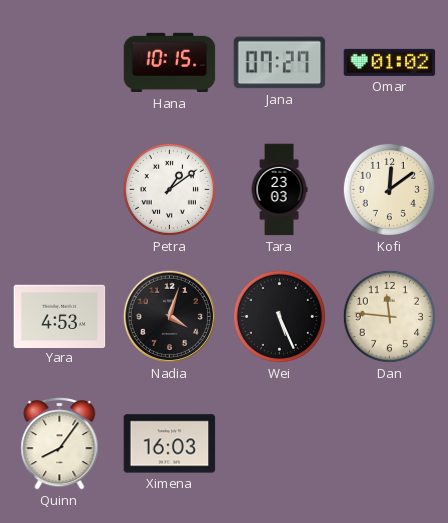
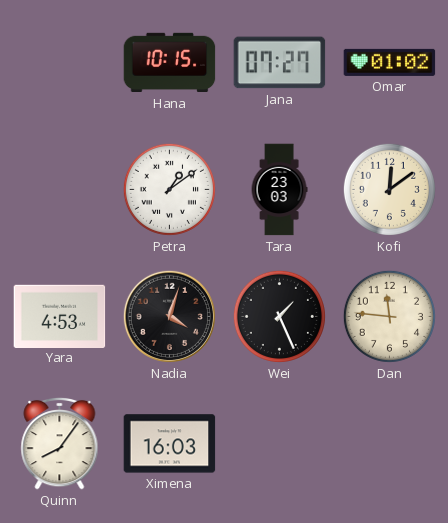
Wei: 5:26 -> 1:26 (279, 316)
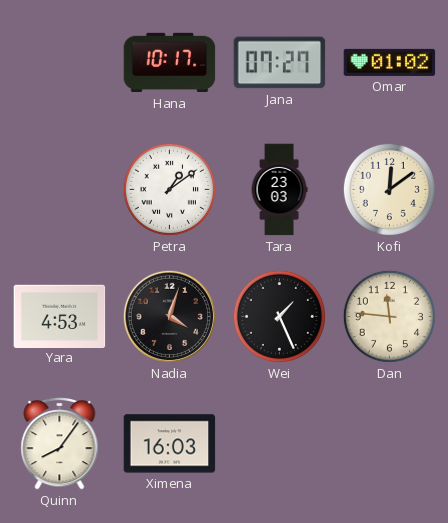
Hana: 10:15 -> 10:17 (170, 63)
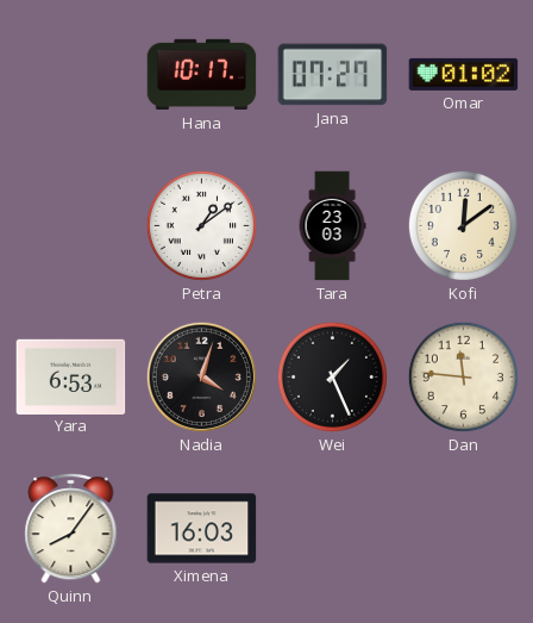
Yara: 4:53 -> 6:53 (71, 376)
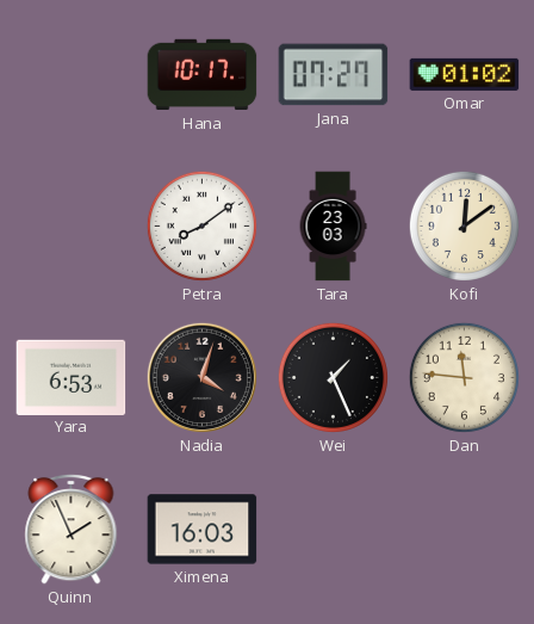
Petra: 1:09 -> 8:09 (201, 225)
Quinn: 8:06 -> 1:56 (72, 529)
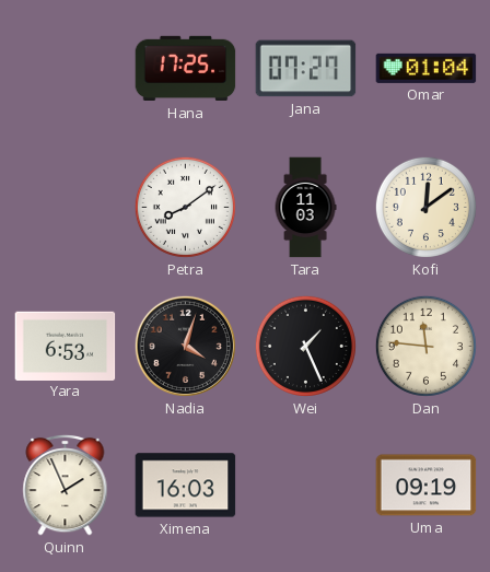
Hana: 10:17 -> 17:25 (186, 69)
Omar: 01:02 -> 01:04 (427, 68)
Tara: 23:03 -> 11:03 (305, 208)
Uma: none -> 09:19 (427, 486)
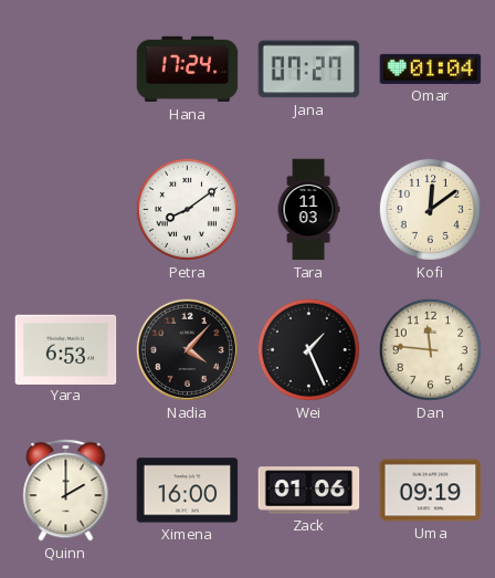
Hana: 17:25 -> 17:24 (188, 70)
Nadia: 4:03 -> 4:07 (187, 349)
Quinn: 1:56 -> 2:00 (66, 490)
Ximena: 16:03 -> 16:00 (188, 491)
Zack: none -> 01:06 (309, 491)
